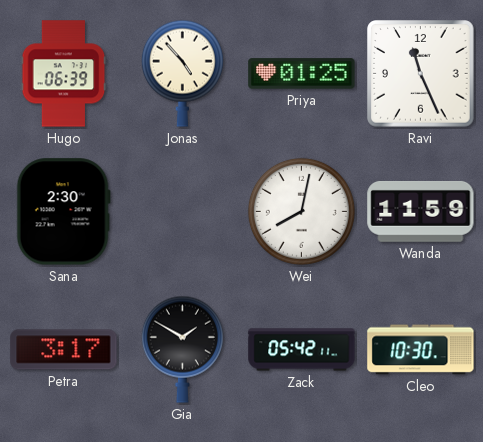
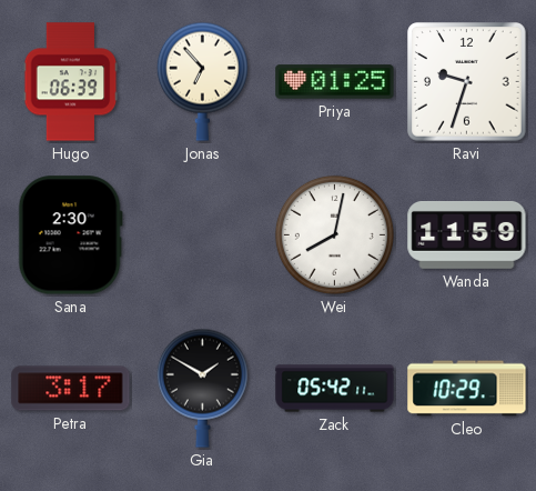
Jonas: 4:53 -> 6:53 (202, 81)
Ravi: 11:26 -> 9:33 (467, 82)
Cleo: 10:30 -> 10:29 (467, 389)
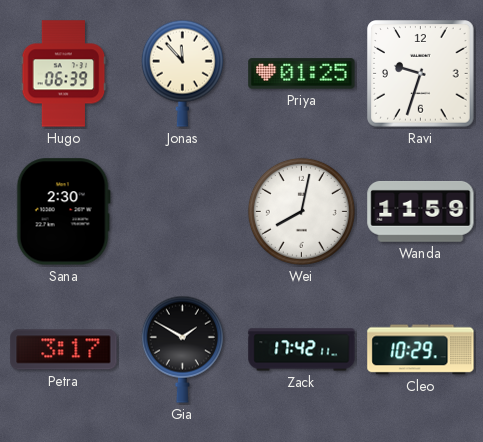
Jonas: 6:53 -> 11:53 (182, 73)
Zack: 05:42 -> 17:42 (302, 350)
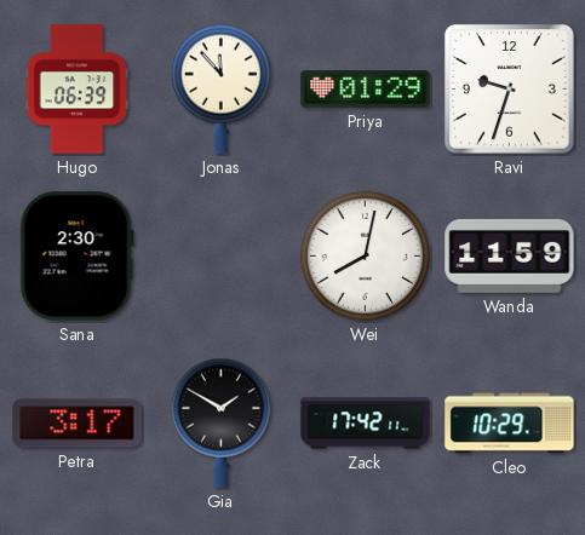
Priya: 01:25 -> 01:29 (366, 90)
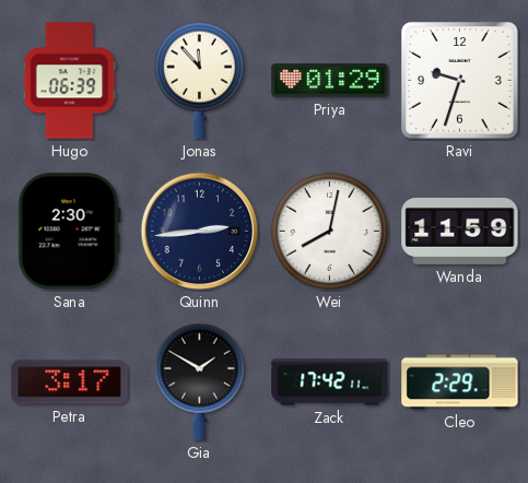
Quinn: none -> 2:44 (200, 232)
Cleo: 10:29 -> 2:29 (460, 382)
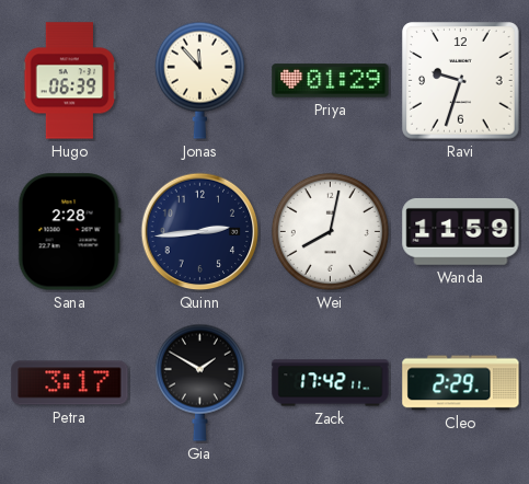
Sana: 2:30 -> 2:28 (69, 232)
